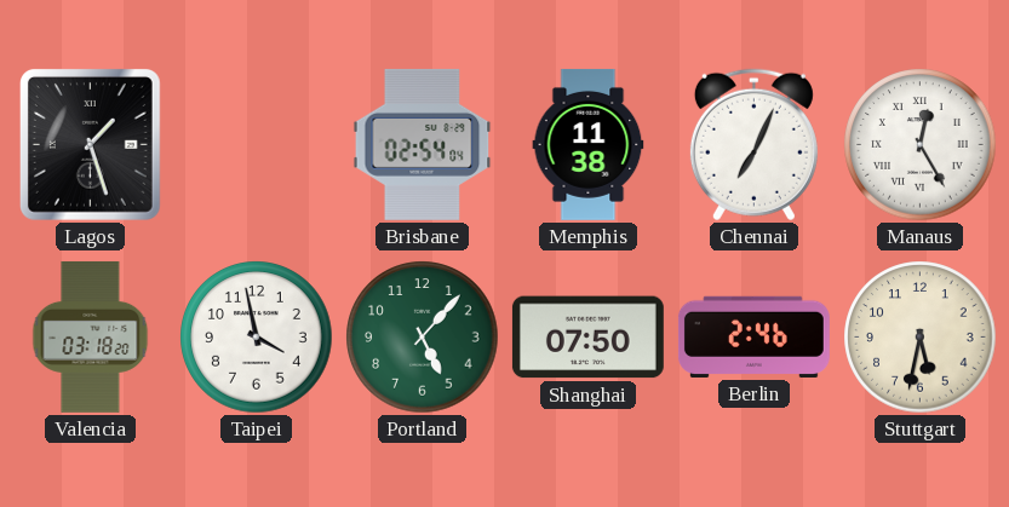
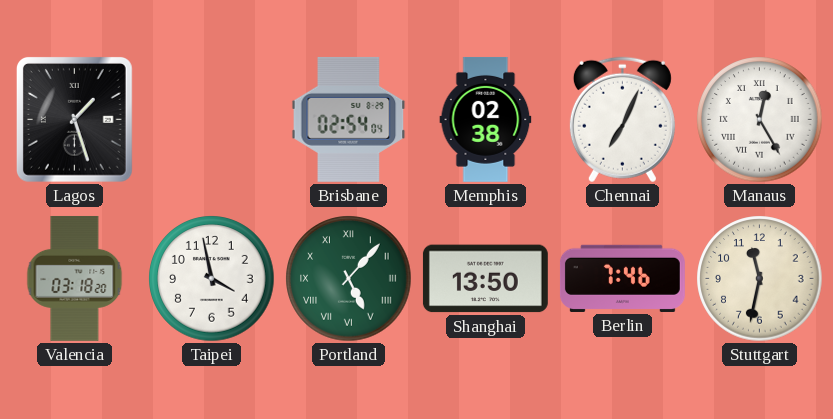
Memphis: 11:38 -> 02:38 (486, 119)
Portland numerals: Arabic -> Roman (349, 279)
Shanghai: 07:50 -> 13:50 (485, 279)
Berlin: 2:46 -> 7:46 (622, 278)
Stuttgart: 5:32 -> 11:32 (760, 279)
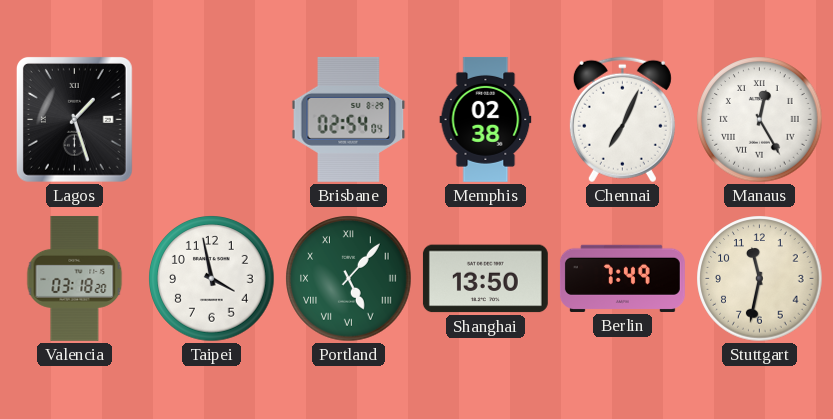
Berlin: 7:46 -> 7:49 (622, 278)
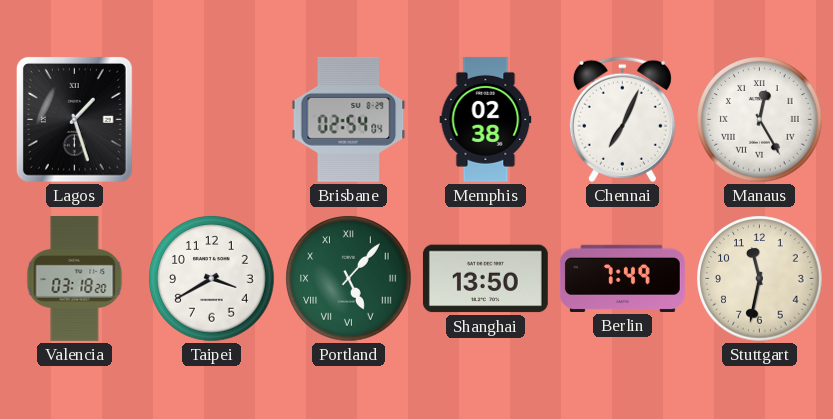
Taipei: 3:58 -> 3:40 (212, 279)
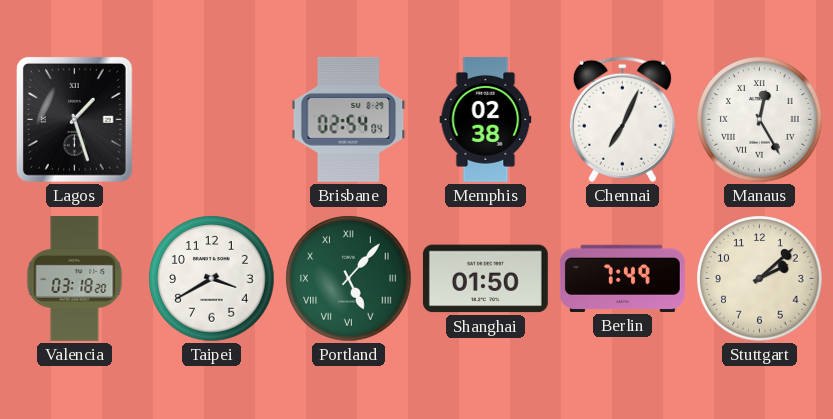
Shanghai: 13:50 -> 01:50 (485, 279)
Stuttgart: 11:32 -> 2:08 (760, 279)
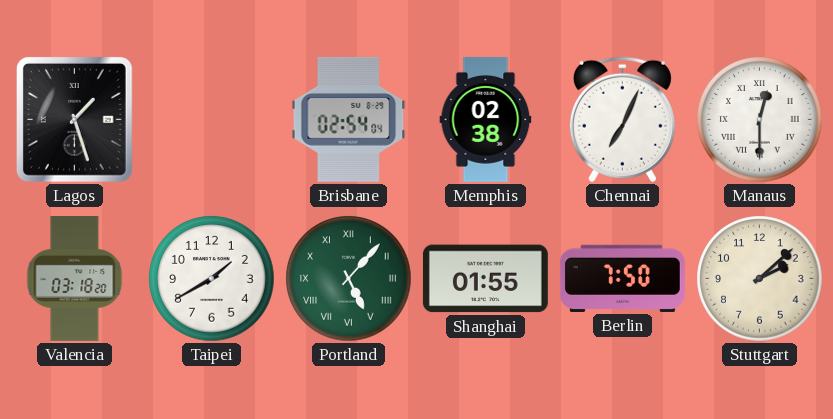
Manaus: 12:25 -> 12:30 (760, 120)
Taipei: 3:40 -> 1:40 (212, 279)
Shanghai: 01:50 -> 01:55 (485, 279)
Berlin: 7:49 -> 7:50 (622, 278)
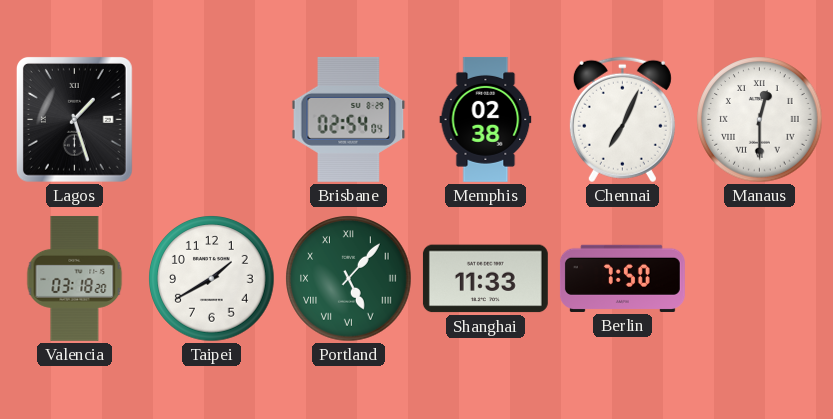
Shanghai: 01:55 -> 11:33 (485, 279)
Stuttgart: 2:08 -> none (760, 279)
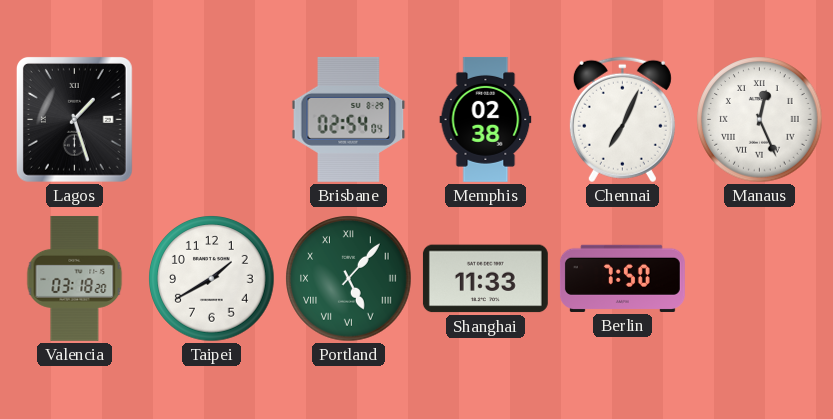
Manaus: 12:30 -> 12:26 (760, 120)
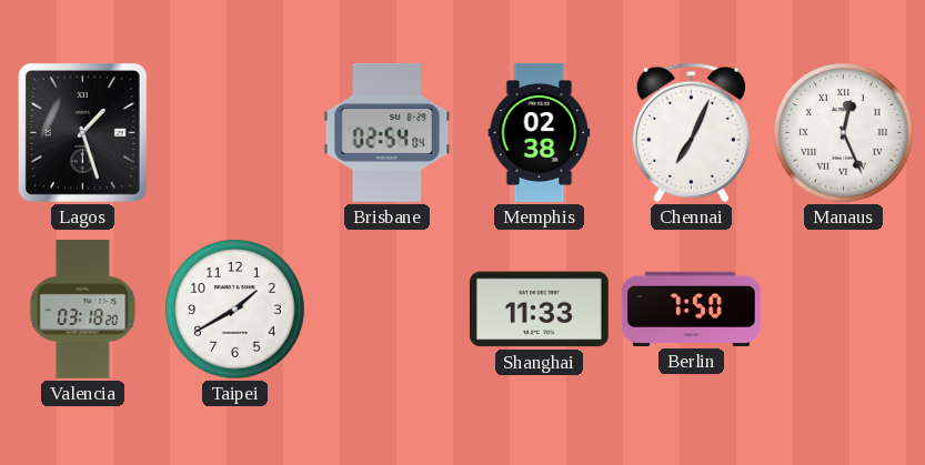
Portland: 5:07 -> none (349, 279)
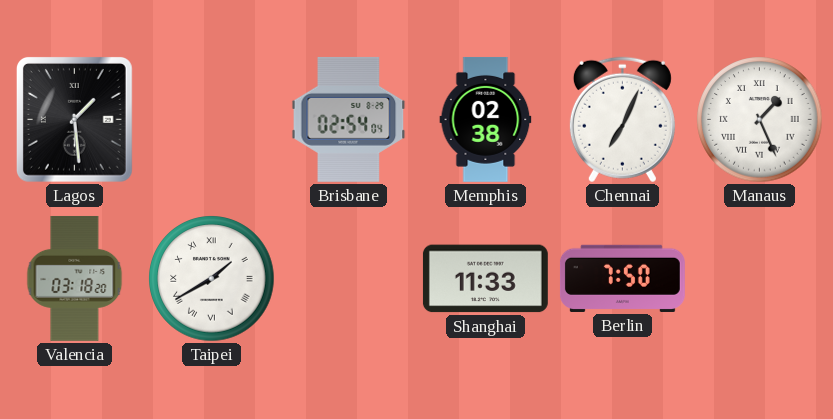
Lagos: 1:27 -> 1:29 (74, 119)
Manaus: 12:26 -> 1:26 (760, 120)
Taipei numerals: Arabic -> Roman (212, 279)
